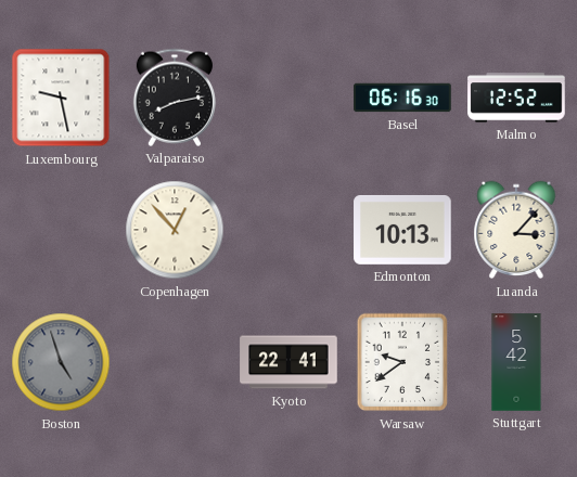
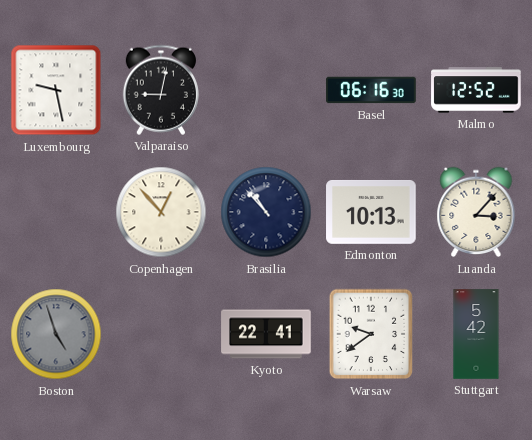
Valparaiso: 8:13 -> 9:02 (161, 90)
Brasilia: none -> 10:53 (266, 212)
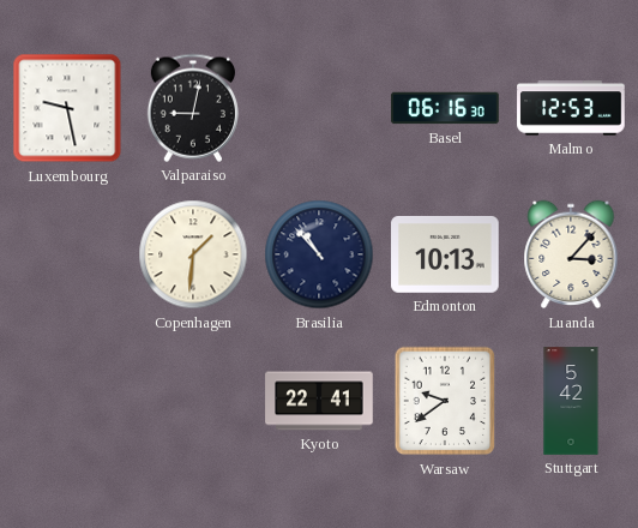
Malmo: 12:52 -> 12:53 (571, 108)
Copenhagen: 12:53 -> 1:31 (193, 254)
Boston: 4:57 -> none (56, 334)
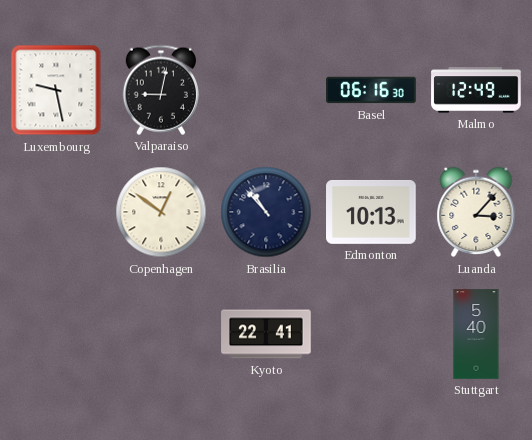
Malmo: 12:53 -> 12:49 (476, 90)
Copenhagen: 1:31 -> 12:51 (161, 212)
Warsaw: 9:39 -> none (445, 401)
Stuttgart: 5:42 -> 5:40 (476, 334)
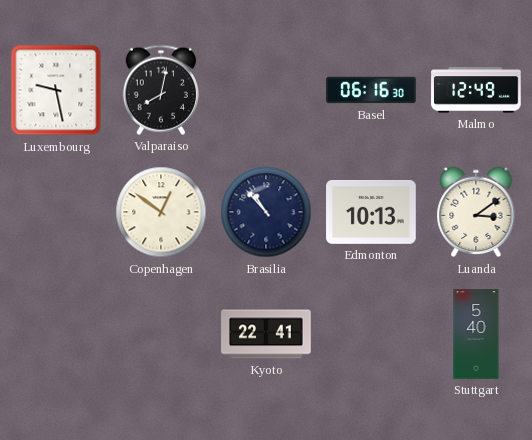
Valparaiso: 9:02 -> 8:02 (161, 90)
Luanda: 3:07 -> 3:09 (476, 212)
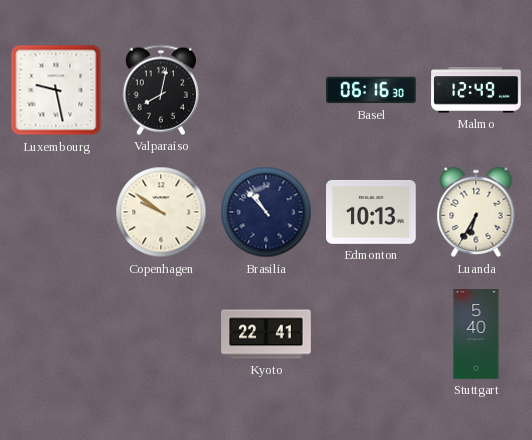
Copenhagen: 12:51 -> 9:51 (161, 212)
Luanda: 3:09 -> 6:35 (476, 212)
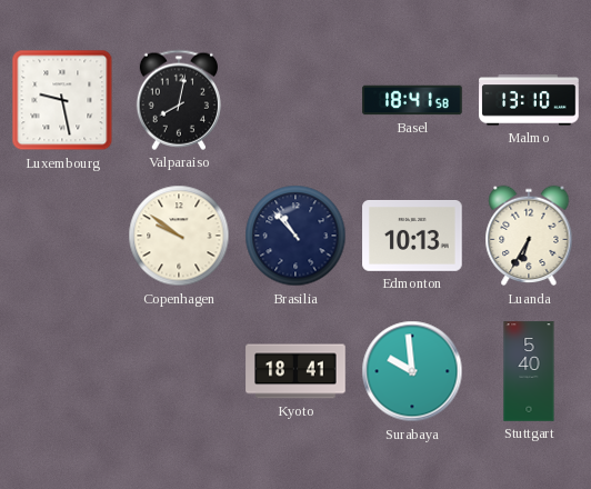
Basel: 06:16 -> 18:41 (412, 100)
Malmo: 12:49 -> 13:10 (529, 100)
Kyoto: 22:41 -> 18:41 (295, 371)
Surabaya: none -> 9:59 (412, 371)
